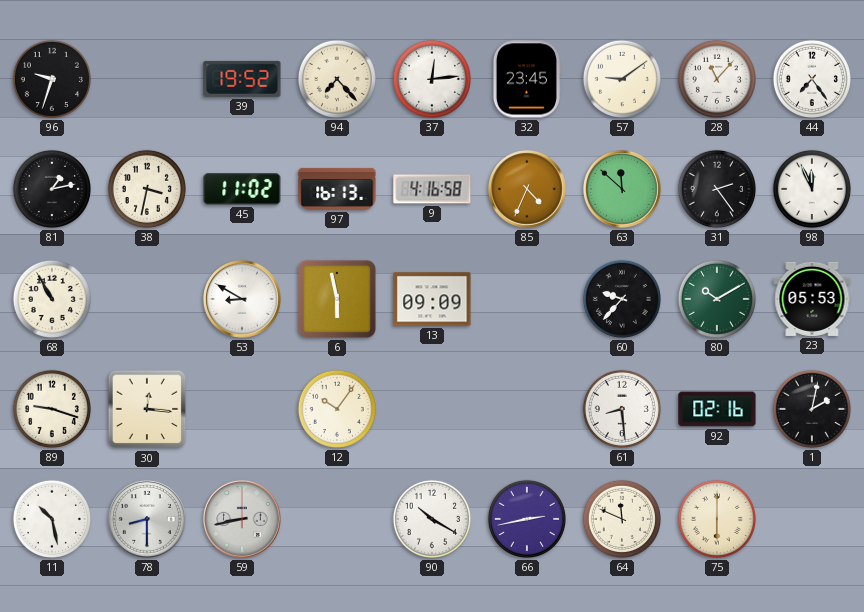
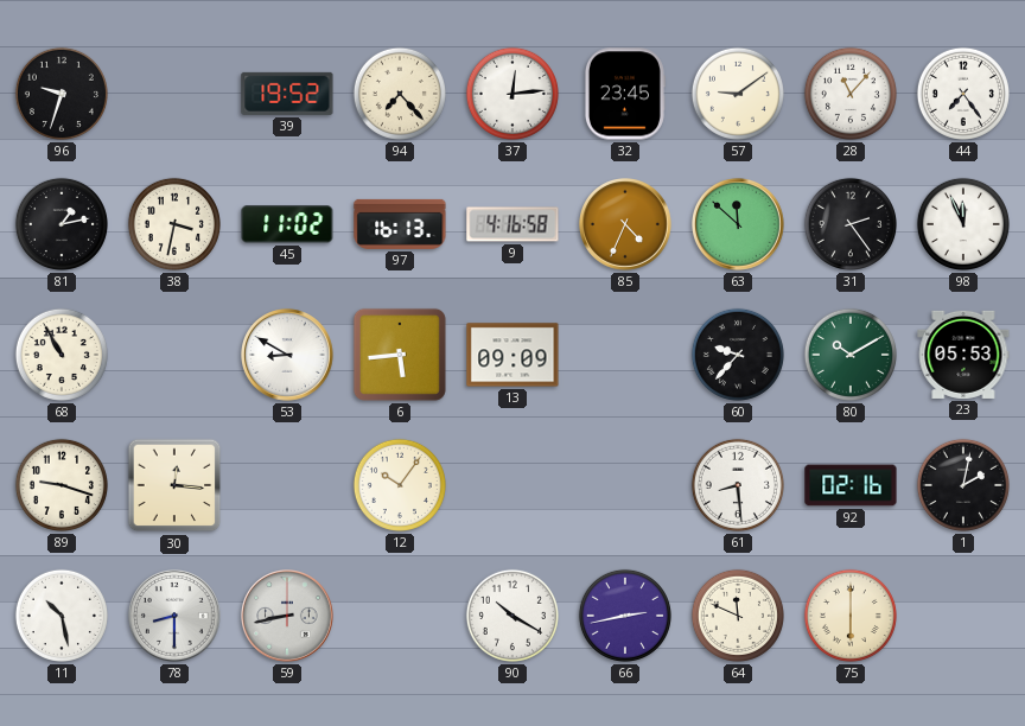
6: 5:58 -> 5:44 (400, 355)
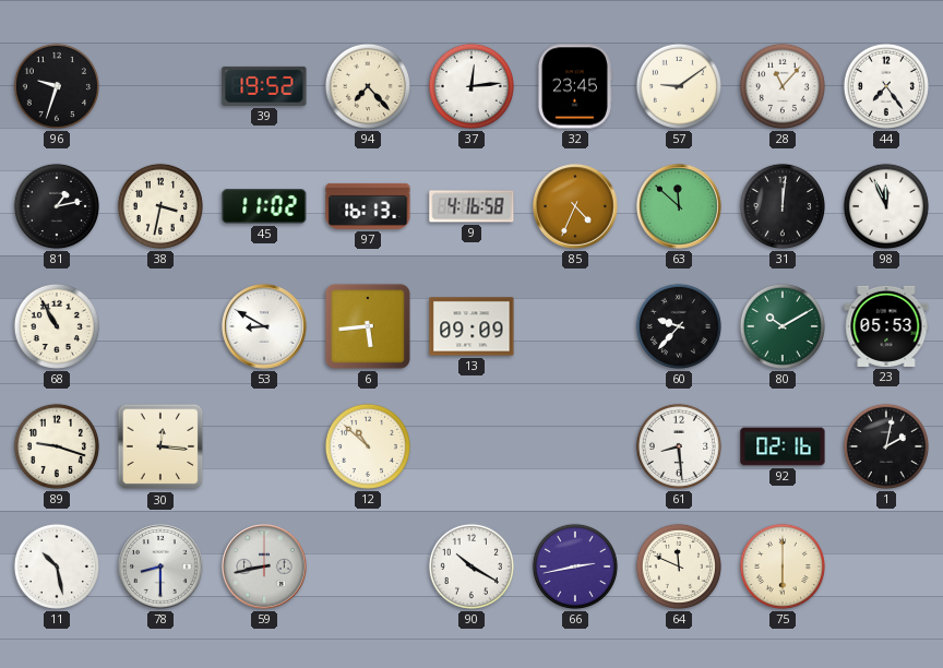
31: 2:24 -> 12:01 (783, 206)
12: 10:06 -> 10:52 (368, 446)
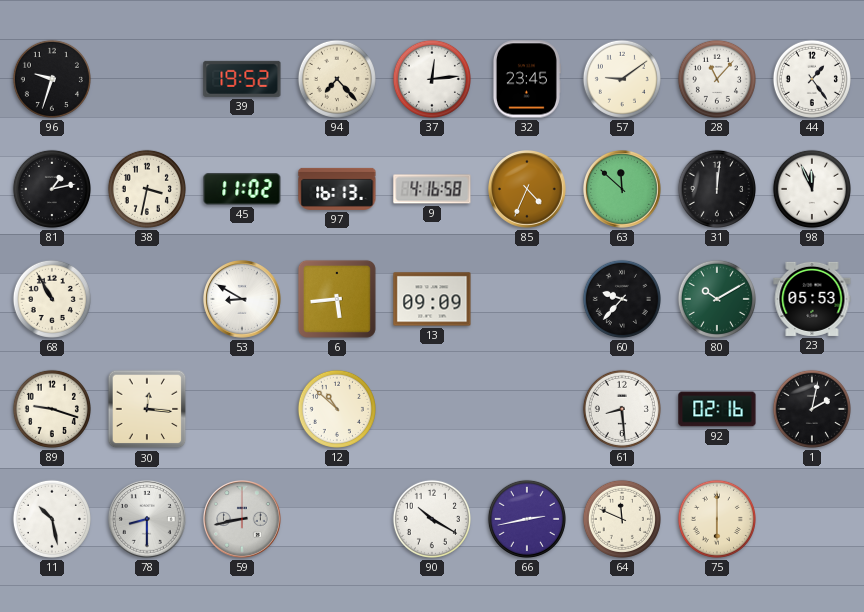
44: 7:24 -> 1:24 (812, 79)
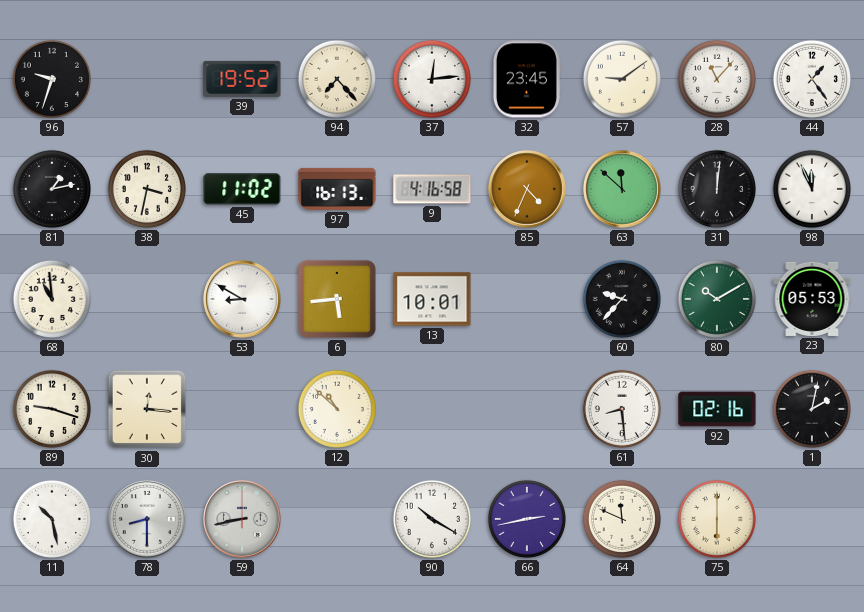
68: 10:55 -> 10:59 (52, 299)
13: 09:09 -> 10:01 (432, 299)
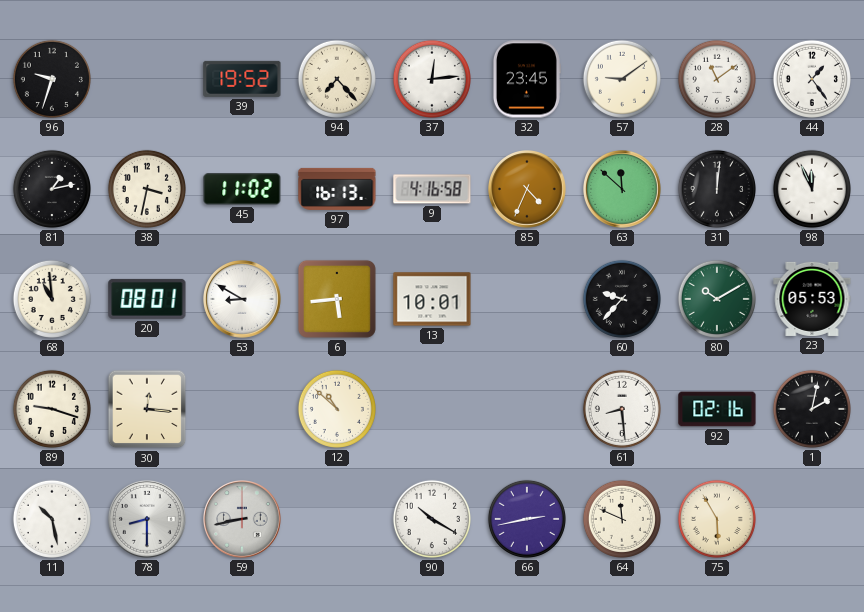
28: 11:07 -> 11:09 (717, 79)
20: none -> 08:01 (147, 299)
75: 6:00 -> 5:55 (717, 519)
